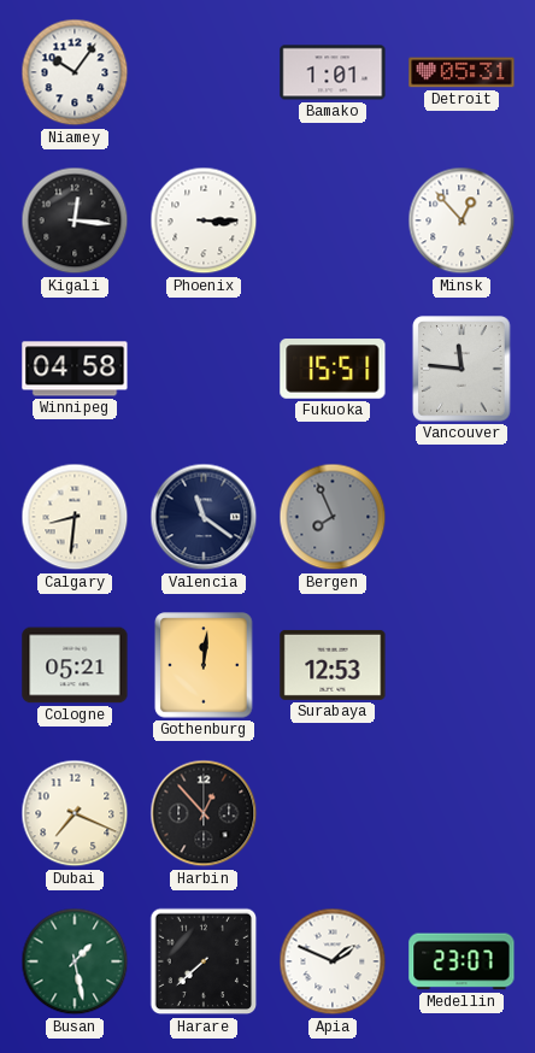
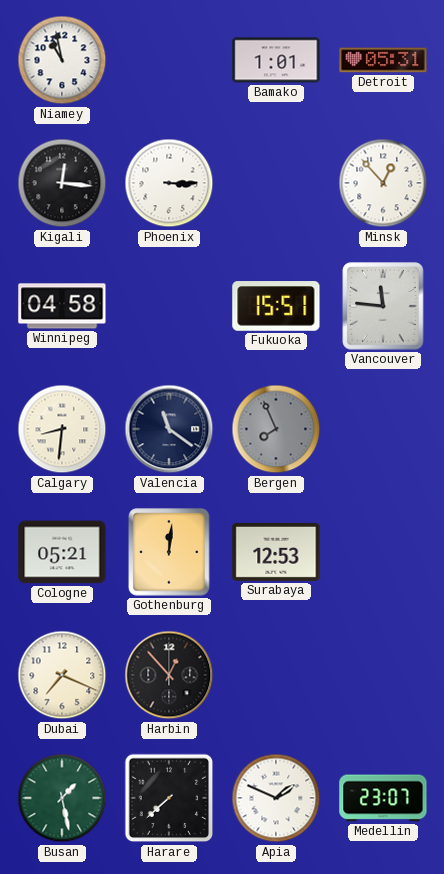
Niamey: 10:06 -> 10:58 (62, 60)
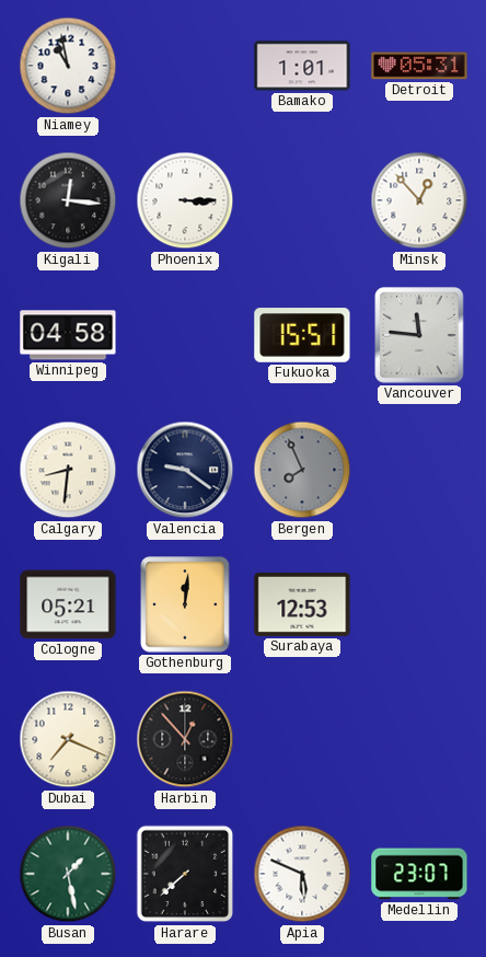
Valencia: 11:21 -> 9:21 (185, 470)
Apia: 1:49 -> 5:49 (302, 874)
